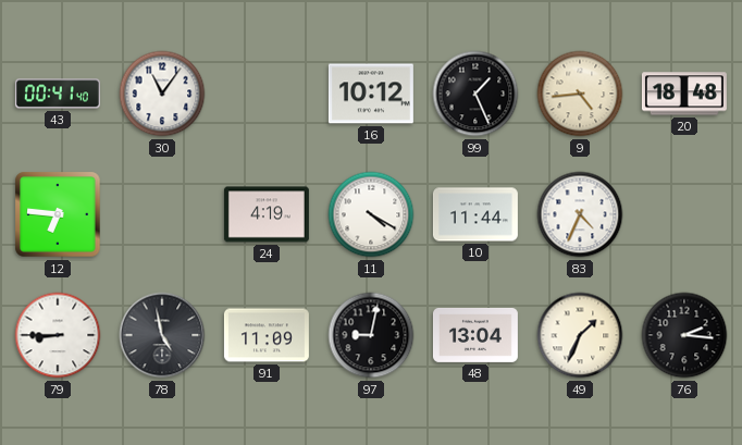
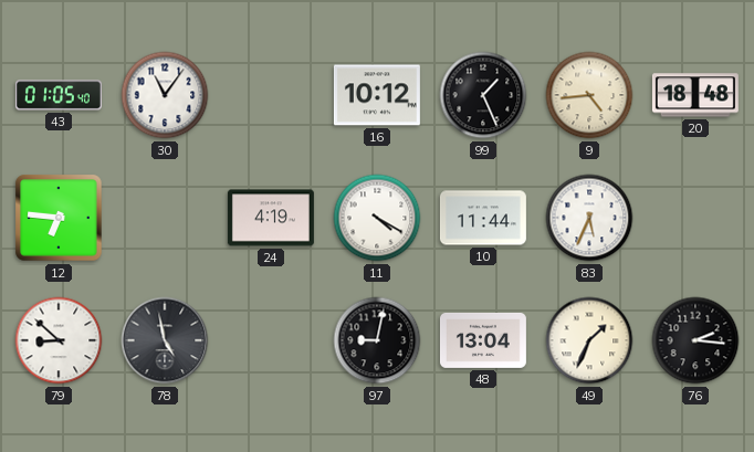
43: 00:41 -> 01:05 (59, 95)
83: 4:34 -> 5:34 (589, 218)
79: 8:45 -> 8:52 (59, 340)
91: 11:09 -> none (267, 335)
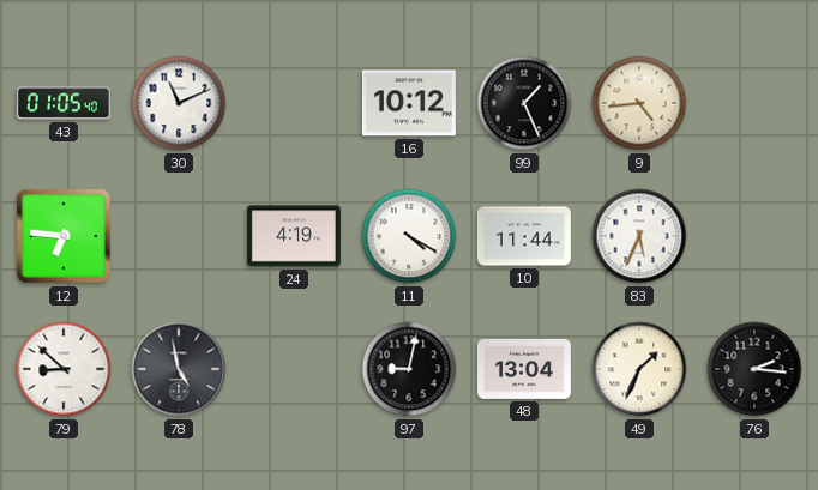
30: 11:06 -> 11:11 (179, 103)
20: 18:48 -> none (695, 95)
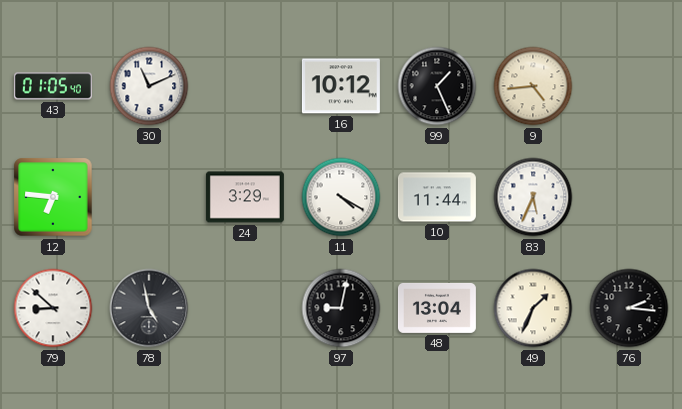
24: 4:19 -> 3:29 (245, 197)
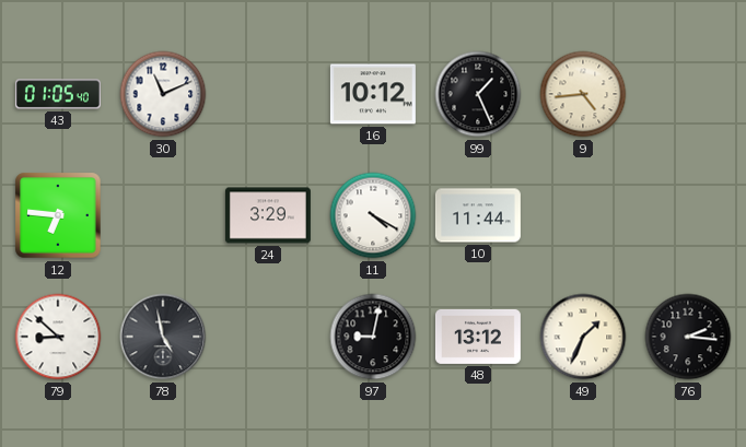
83: 5:34 -> none (533, 197)
48: 13:04 -> 13:12 (478, 337)
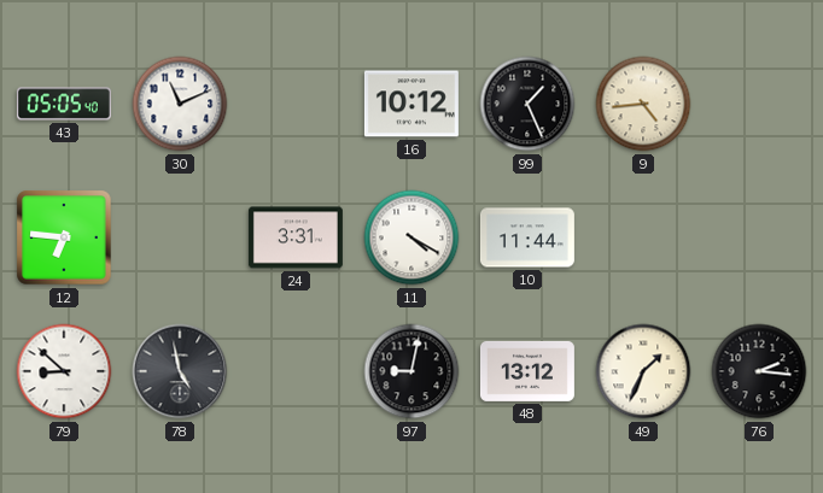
43: 01:05 -> 05:05 (64, 104)
24: 3:29 -> 3:31 (296, 237)
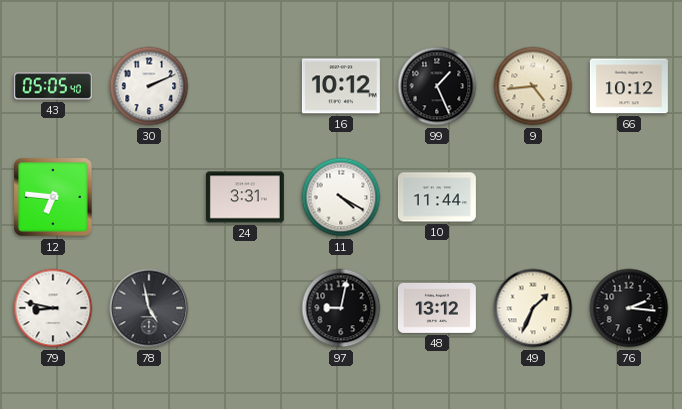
30: 11:11 -> 2:11 (149, 86)
66: none -> 10:12 (629, 86)
79: 8:52 -> 8:47 (53, 308)
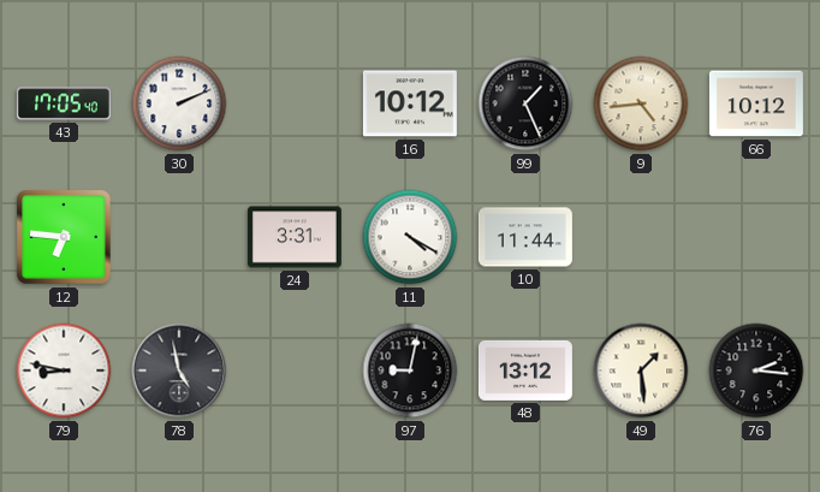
43: 05:05 -> 17:05 (64, 103)
49: 1:34 -> 1:29 (641, 371)
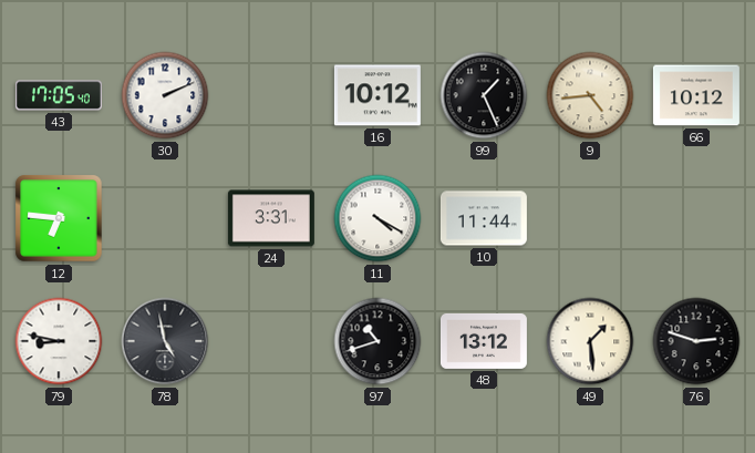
97: 9:02 -> 10:42 (377, 341)
76: 2:16 -> 2:48 (696, 341)
